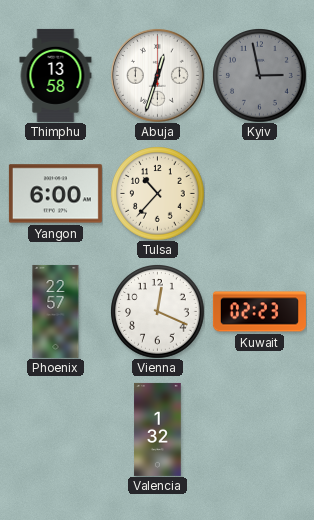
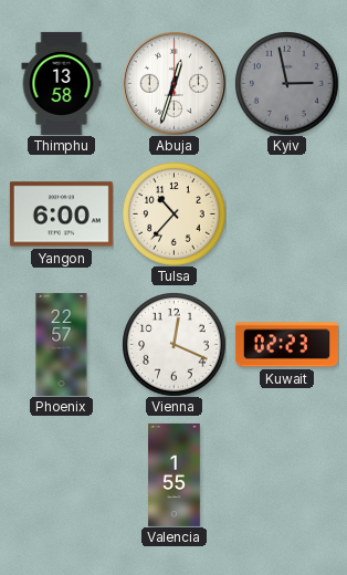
Valencia: 1:32 -> 1:55 (175, 474)
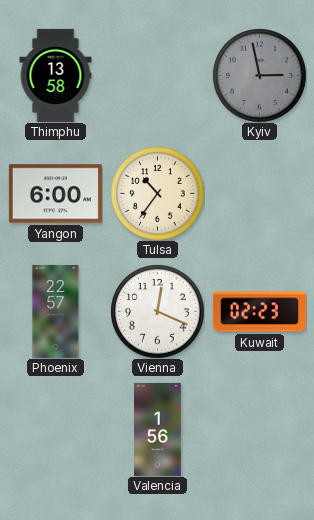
Abuja: 12:33 -> none (173, 83)
Tulsa: 10:37 -> 10:36 (158, 194)
Valencia: 1:55 -> 1:56 (158, 429)
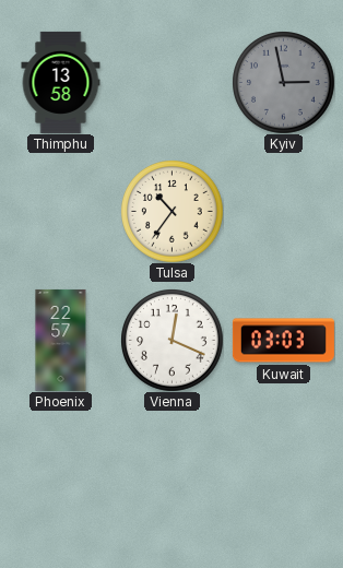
Yangon: 6:00 -> none (55, 194)
Kuwait: 02:23 -> 03:03 (283, 341)
Valencia: 1:56 -> none (158, 429)
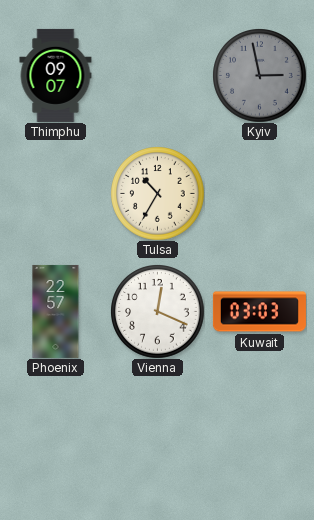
Thimphu: 13:58 -> 09:07 (56, 75)
Tulsa: 10:36 -> 10:35 (158, 194)
